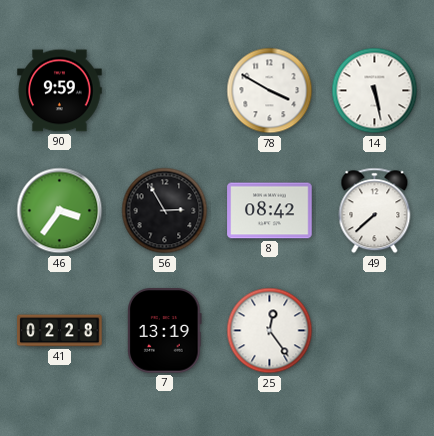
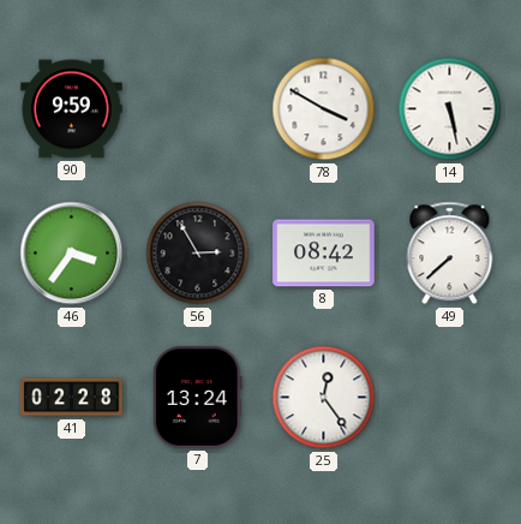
7: 13:19 -> 13:24 (198, 398)
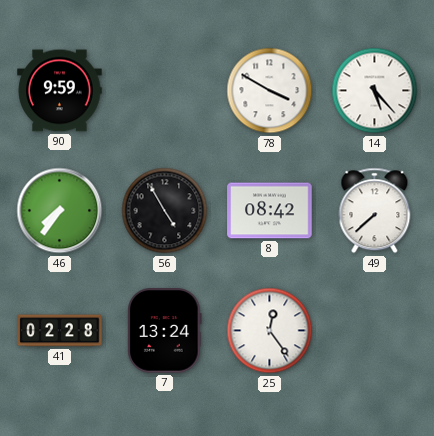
14: 5:28 -> 5:23 (375, 91)
46: 3:36 -> 7:36 (60, 211)
56: 2:55 -> 4:55 (165, 211)
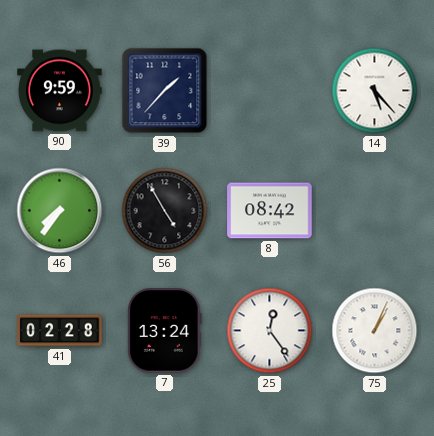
39: none -> 1:37 (165, 91)
78: 3:50 -> none (270, 91)
49: 7:38 -> none (375, 211)
75: none -> 1:04 (375, 331)
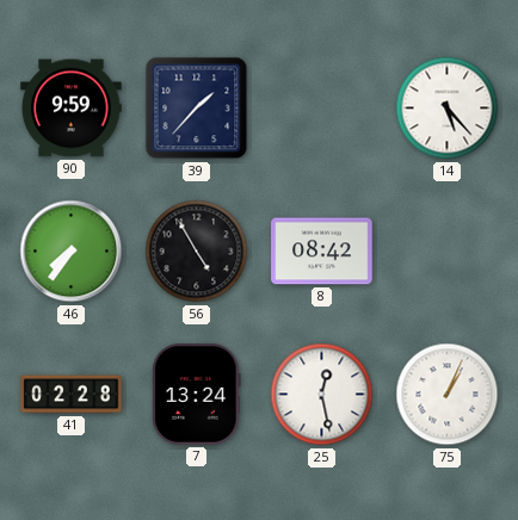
25: 12:24 -> 12:28 (322, 395)
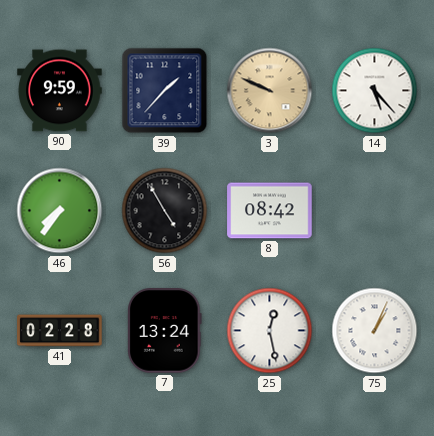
3: none -> 9:49 (270, 91)
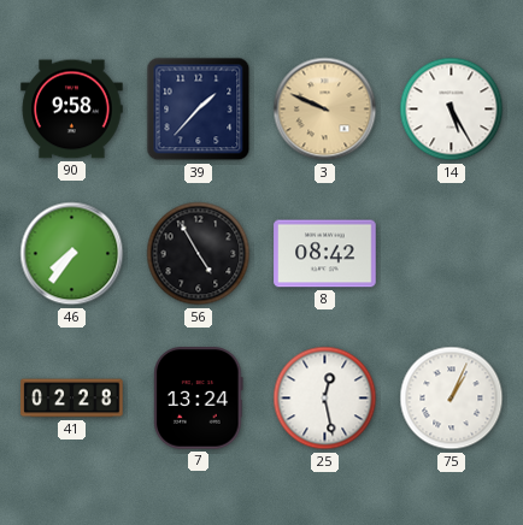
90: 9:59 -> 9:58 (72, 110)
14: 5:23 -> 5:25 (452, 110)
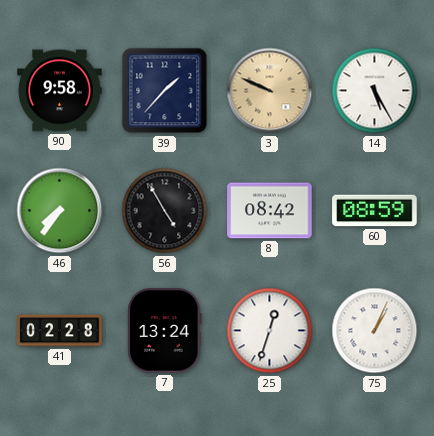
60: none -> 08:59 (375, 211)
25: 12:28 -> 12:33 (270, 331)
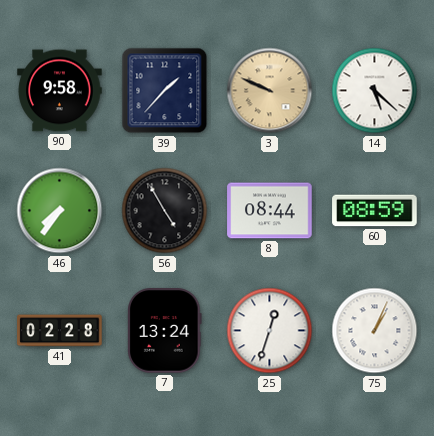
14: 5:25 -> 5:22 (375, 91)
8: 08:42 -> 08:44 (270, 211)
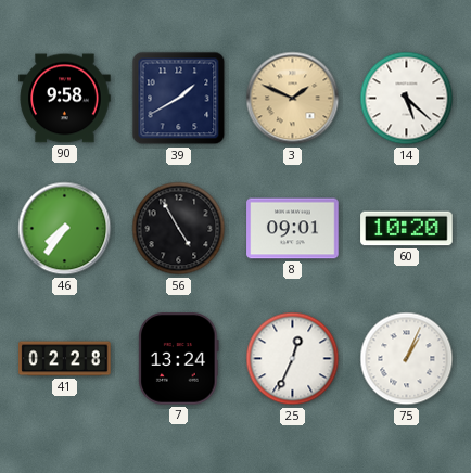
39: 1:37 -> 1:40 (179, 99)
3: 9:49 -> 1:49 (293, 99)
8: 08:44 -> 09:01 (293, 229)
60: 08:59 -> 10:20 (407, 229)
25: 12:33 -> 12:34 (293, 359)
